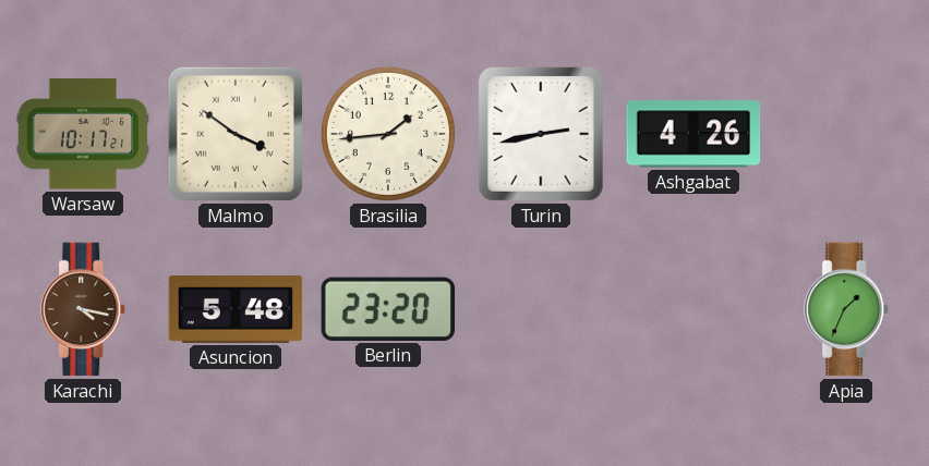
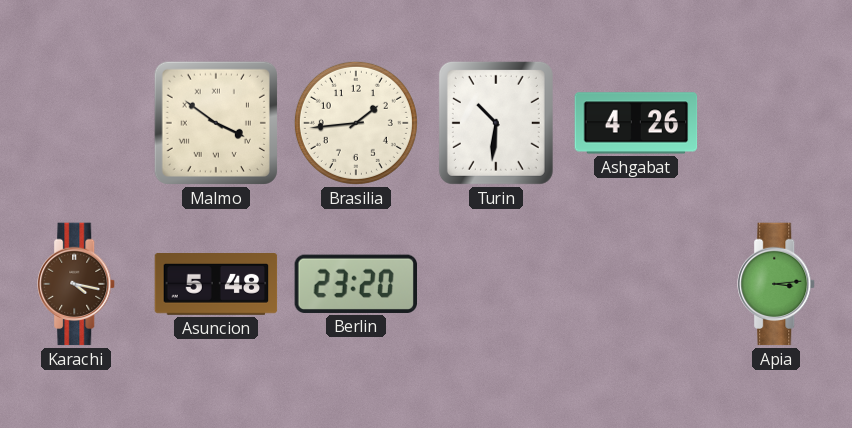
Warsaw: 10:17 -> none (83, 134)
Turin: 2:43 -> 10:31 (496, 123)
Apia: 1:34 -> 3:14 (777, 284)
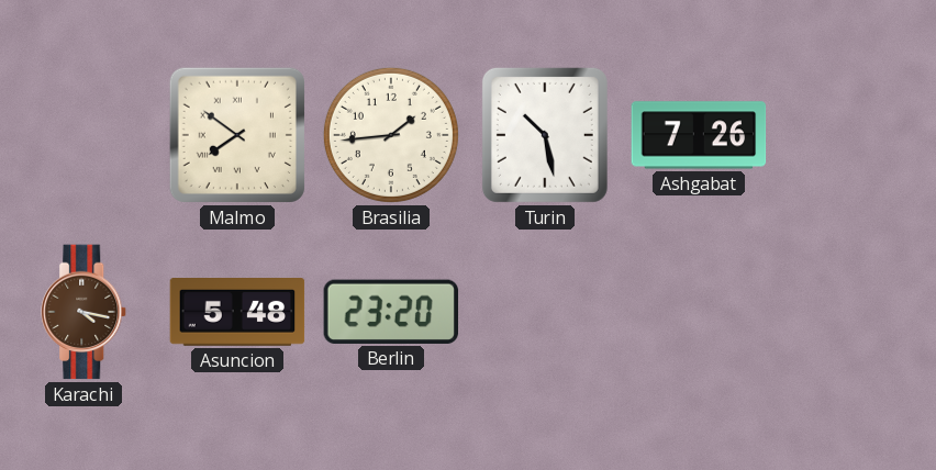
Malmo: 3:51 -> 7:51 (237, 135)
Turin: 10:31 -> 10:28 (545, 135)
Ashgabat: 4:26 -> 7:26 (699, 135)
Apia: 3:14 -> none (777, 284)
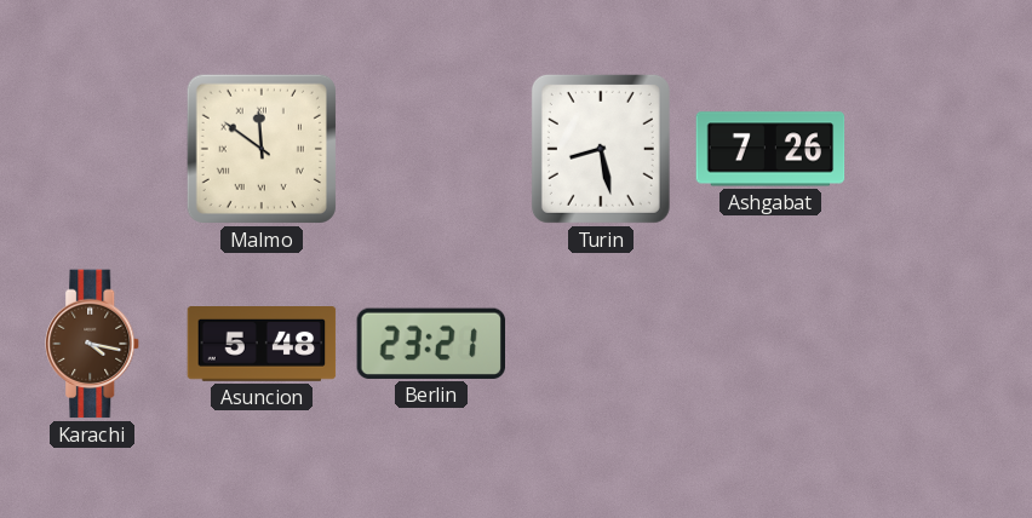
Malmo: 7:51 -> 11:51 (262, 149)
Brasilia: 1:44 -> none (391, 135)
Turin: 10:28 -> 8:28 (601, 149)
Berlin: 23:20 -> 23:21 (430, 344)
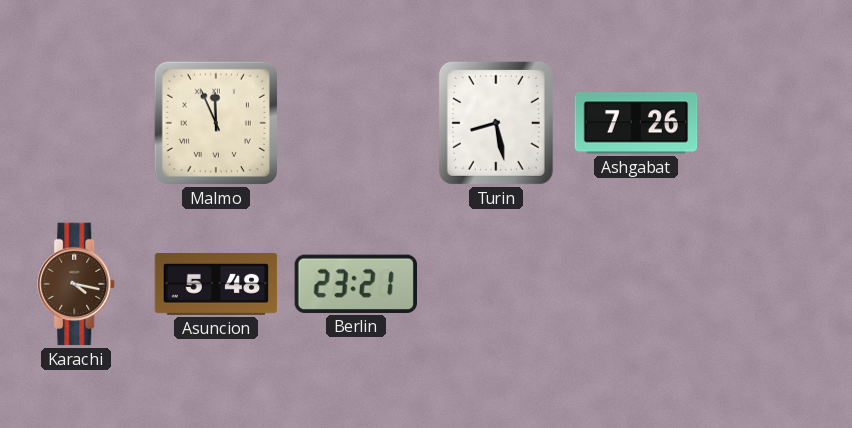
Malmo: 11:51 -> 11:56 (216, 123)
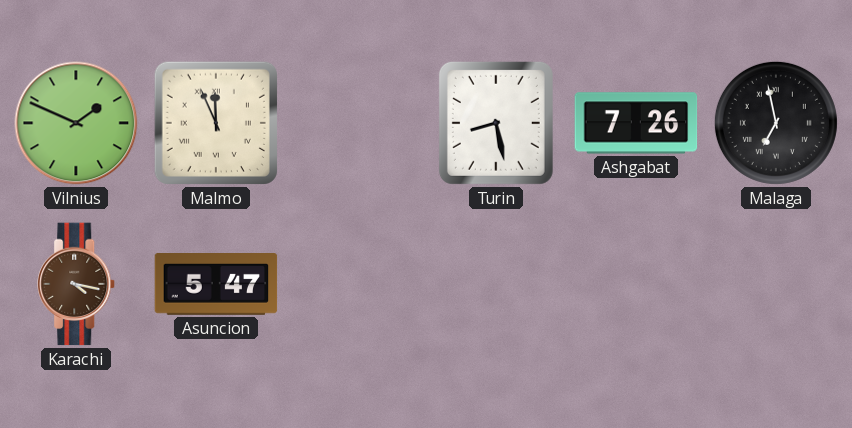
Vilnius: none -> 1:49 (76, 123)
Malaga: none -> 6:58 (776, 123)
Asuncion: 5:48 -> 5:47 (216, 285)
Berlin: 23:21 -> none (355, 284)
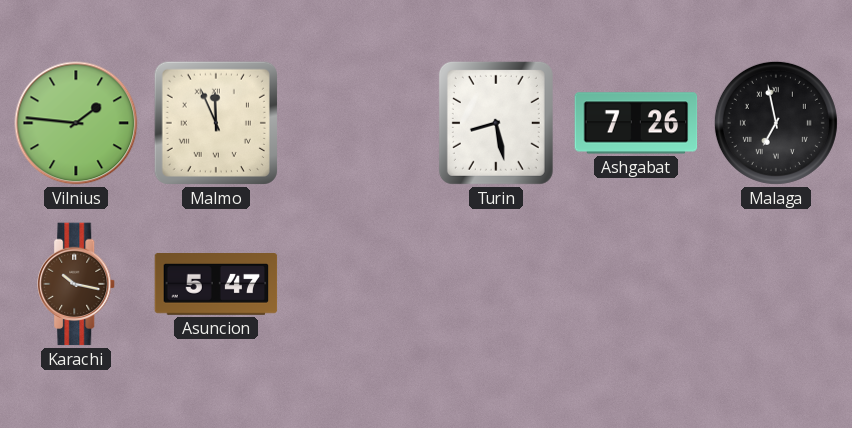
Vilnius: 1:49 -> 1:46 (76, 123)
Karachi: 4:17 -> 10:17 (77, 284)
